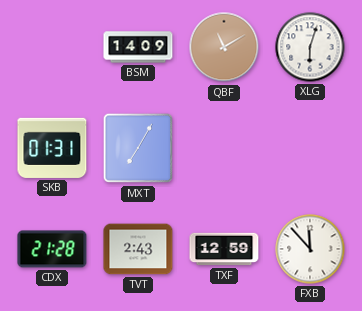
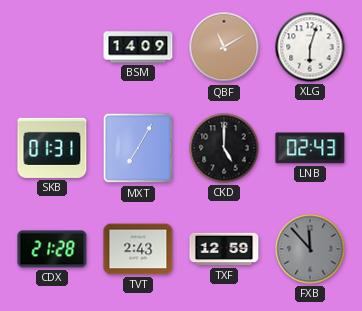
CKD: none -> 5:00 (224, 148)
LNB: none -> 02:43 (310, 148)
FXB dial: white -> grey (310, 249)
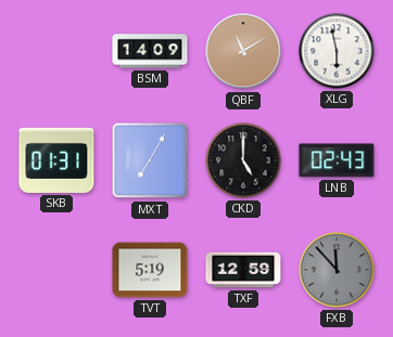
XLG: 6:03 -> 5:58 (337, 51)
CDX: 21:28 -> none (52, 249)
TVT: 2:43 -> 5:19 (150, 270)
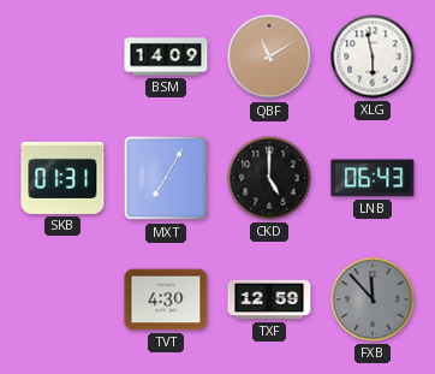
LNB: 02:43 -> 06:43 (373, 178)
TVT: 5:19 -> 4:30 (166, 299)
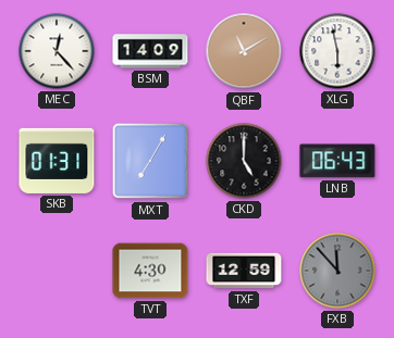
MEC: none -> 12:23 (57, 51)
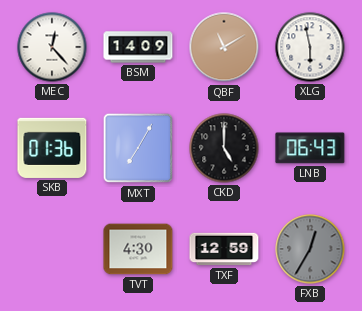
SKB: 01:31 -> 01:36 (52, 148)
FXB: 11:53 -> 12:35 (310, 249)
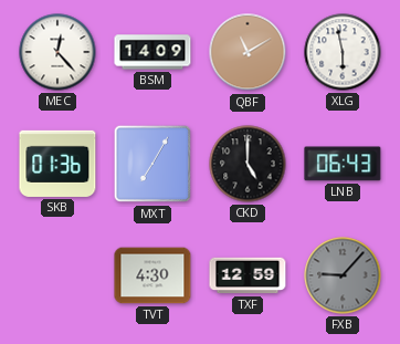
FXB: 12:35 -> 9:07 (343, 275)
